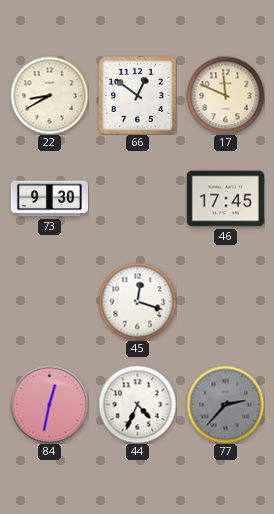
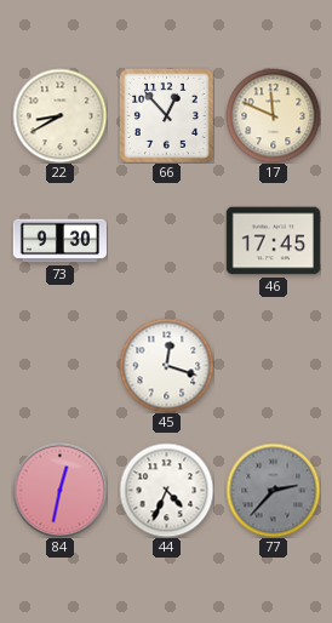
66: 12:51 -> 12:53 (166, 115)
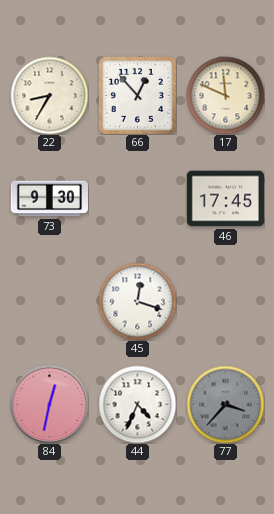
22: 8:40 -> 8:35 (49, 95)
77: 2:37 -> 3:37 (225, 404)
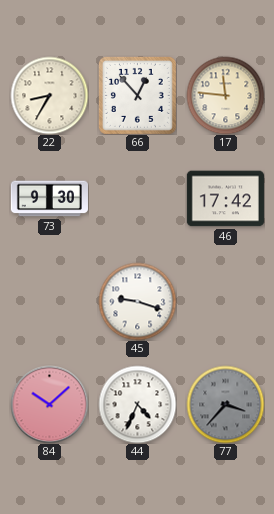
17: 11:49 -> 11:46 (225, 95)
46: 17:45 -> 17:42 (225, 199)
45: 12:18 -> 9:18 (137, 301)
84: 12:32 -> 10:08 (49, 404)
